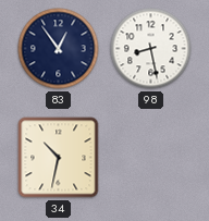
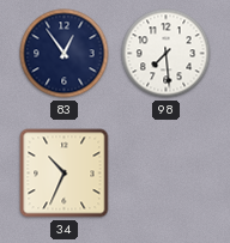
98: 8:28 -> 7:29 (167, 54)
34: 10:32 -> 10:34 (65, 174)
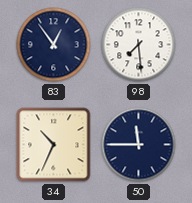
50: none -> 11:45 (139, 145)
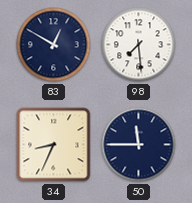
83: 12:54 -> 12:50 (54, 45)
34: 10:34 -> 8:34 (54, 145)
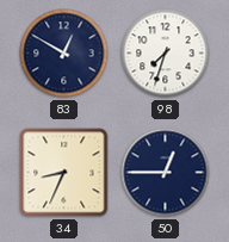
98: 7:29 -> 7:33 (166, 54)
50: 11:45 -> 12:45 (166, 173)
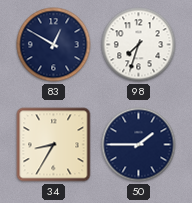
34: 8:34 -> 8:35 (54, 145)
50: 12:45 -> 1:45 (139, 145)
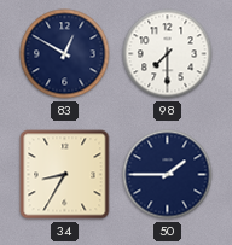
98: 7:33 -> 7:30 (168, 54)
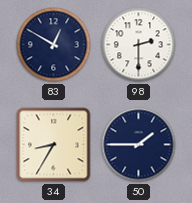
98: 7:30 -> 2:30 (139, 45)
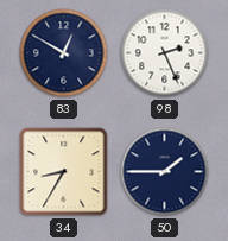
98: 2:30 -> 2:26 (165, 53)
